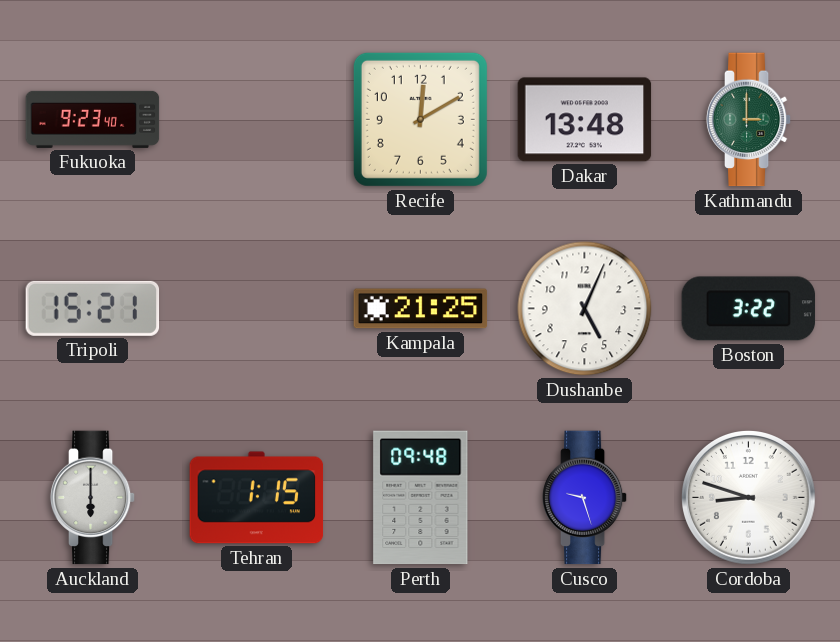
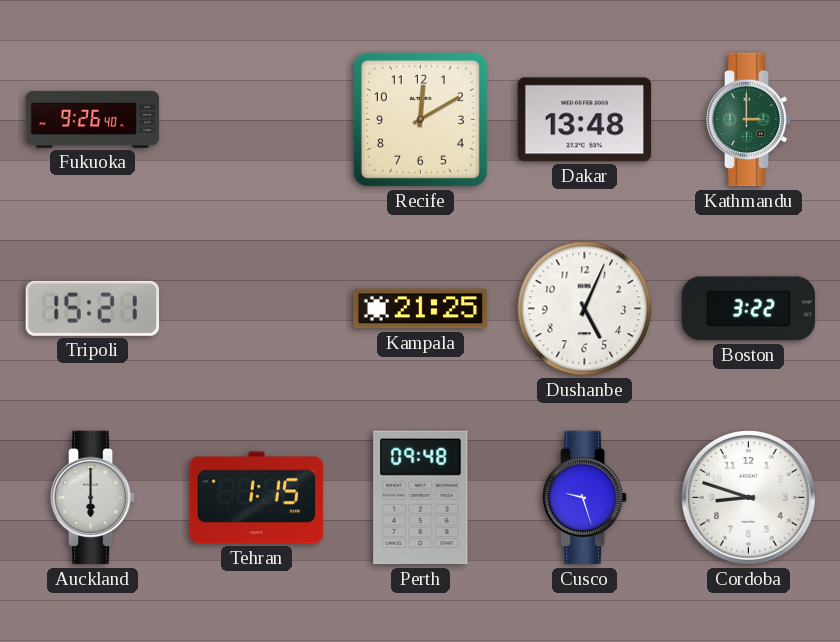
Fukuoka: 9:23 -> 9:26 (93, 119)
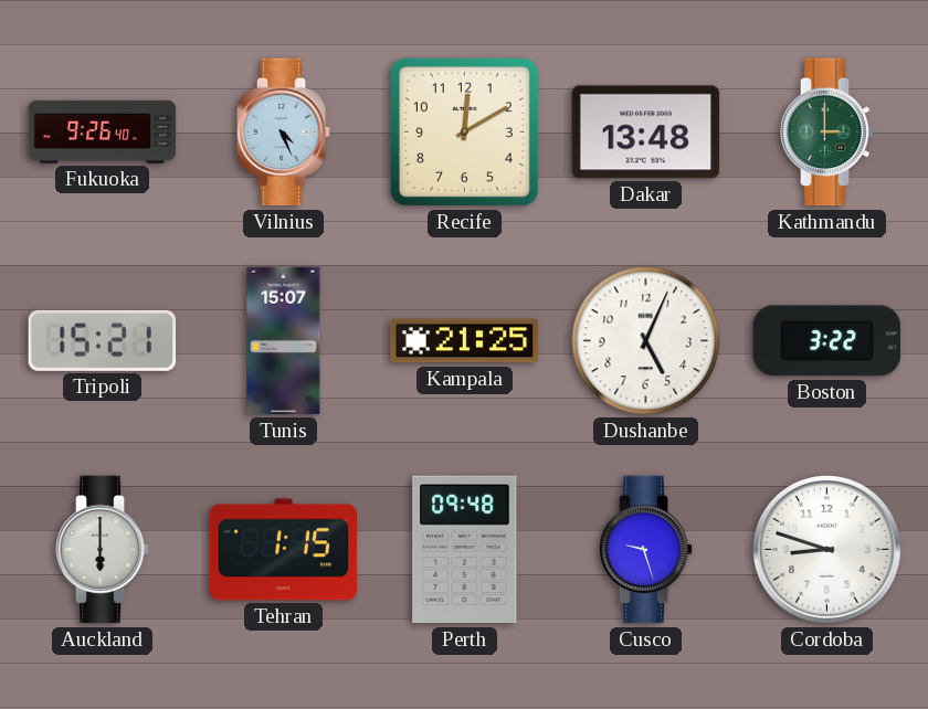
Vilnius: none -> 4:26 (284, 133)
Tunis: none -> 15:07 (284, 341)
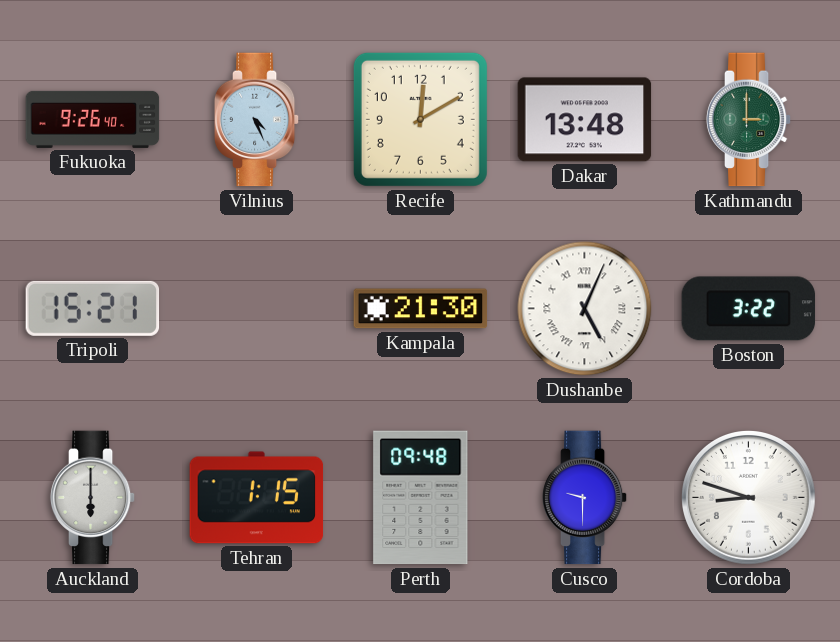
Tunis: 15:07 -> none (284, 341)
Kampala: 21:25 -> 21:30 (421, 309)
Dushanbe numerals: Arabic -> Roman (585, 309)
Cusco: 9:27 -> 9:30 (585, 498)
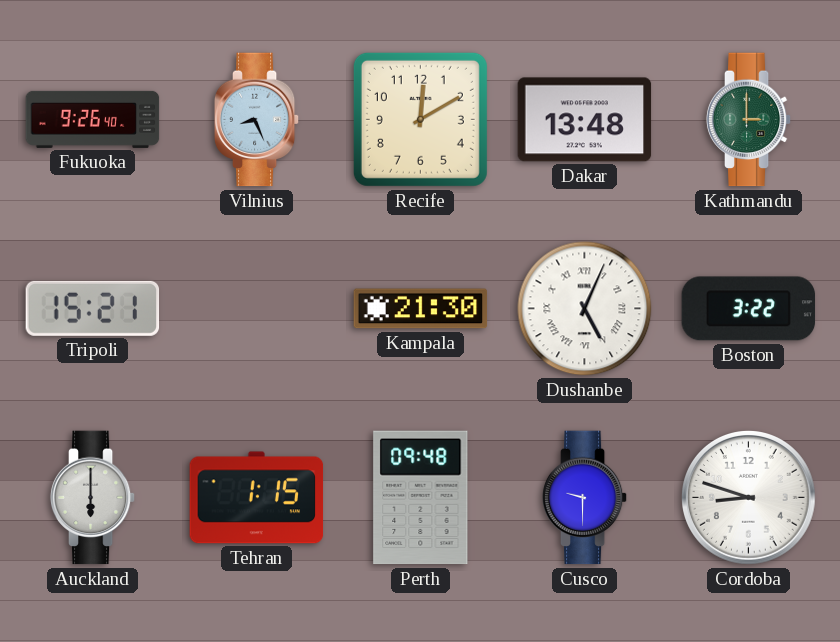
Vilnius: 4:26 -> 8:26 (257, 120)
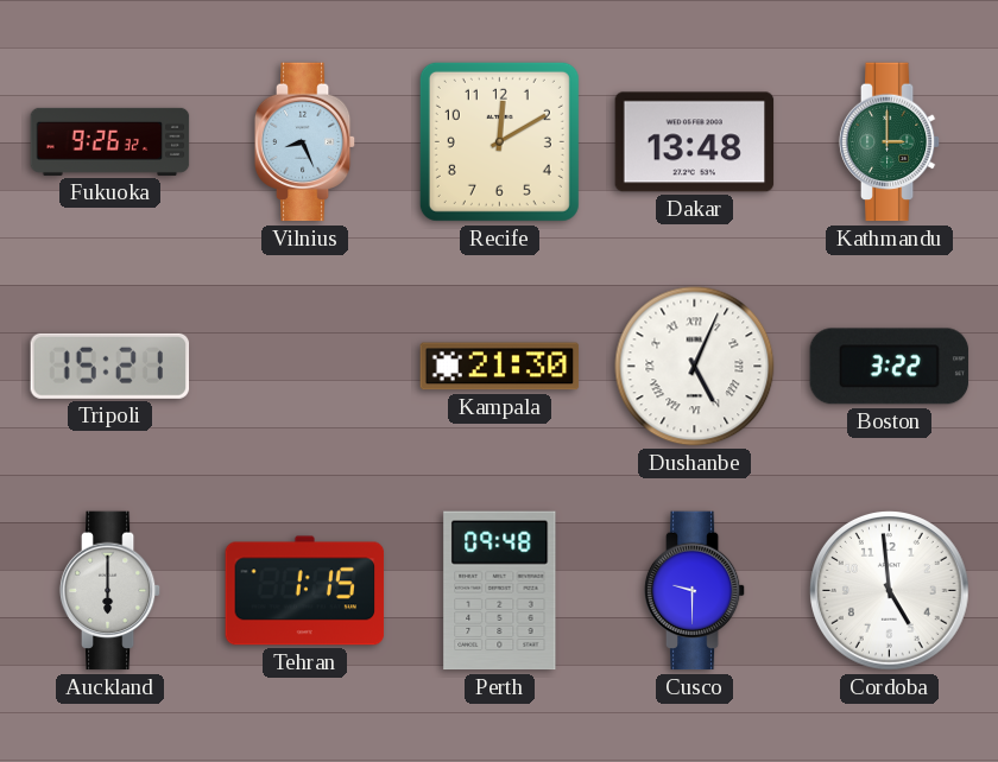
Fukuoka: 9:26:40 -> 9:26:32 (110, 141)
Cordoba: 8:48 -> 4:59 (890, 591)
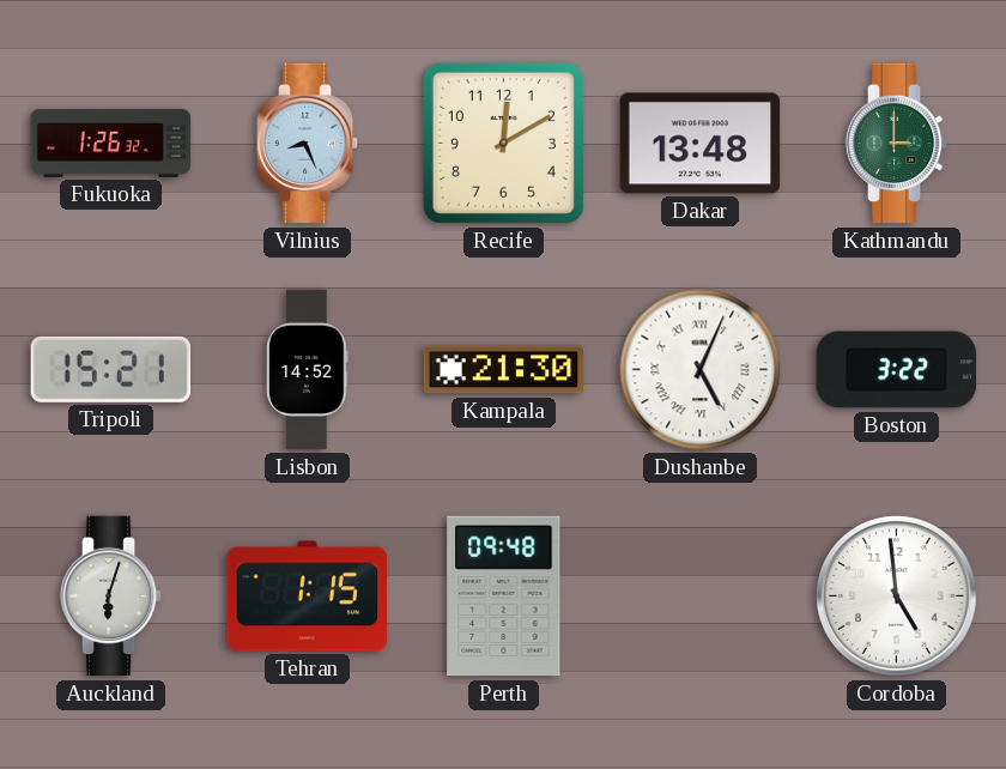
Fukuoka: 9:26 -> 1:26 (111, 143)
Lisbon: none -> 14:52 (308, 370)
Auckland: 6:00 -> 6:03 (111, 597)
Cusco: 9:30 -> none (695, 591)
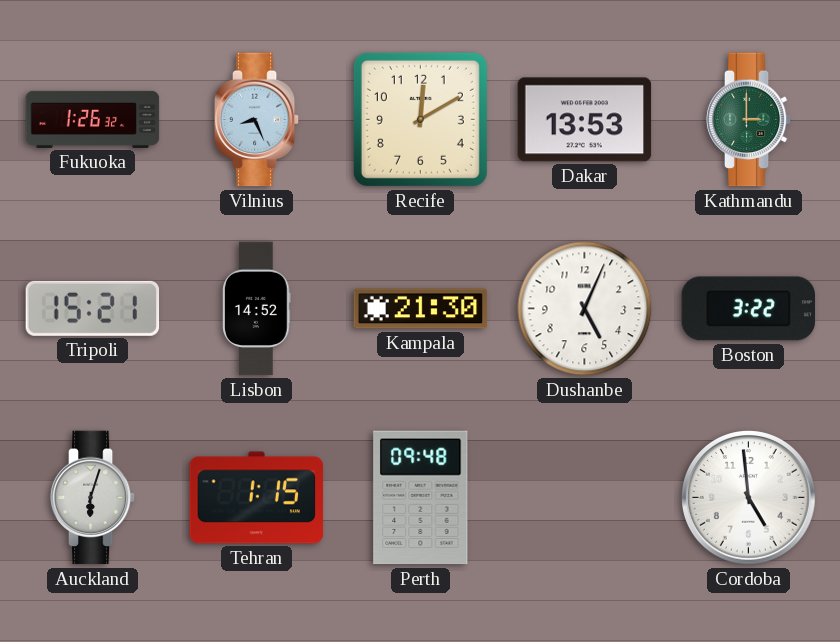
Dakar: 13:48 -> 13:53 (585, 120)
Dushanbe numerals: Roman -> Arabic (585, 309)
